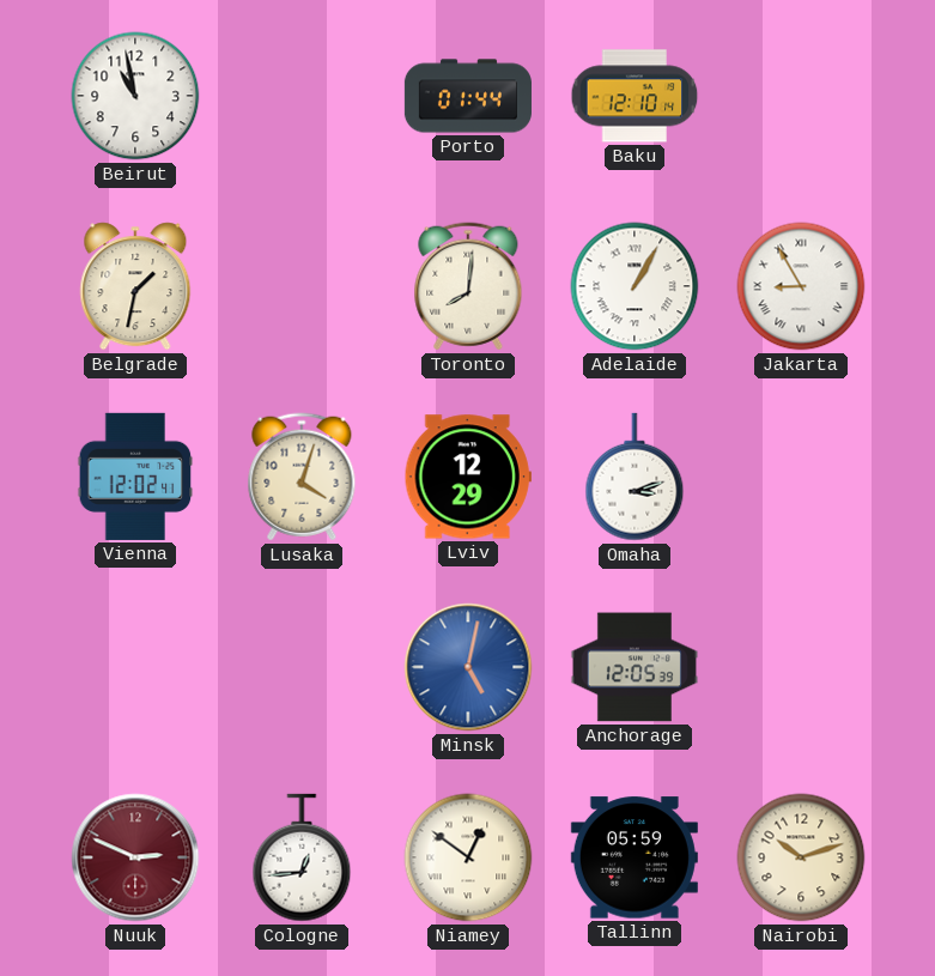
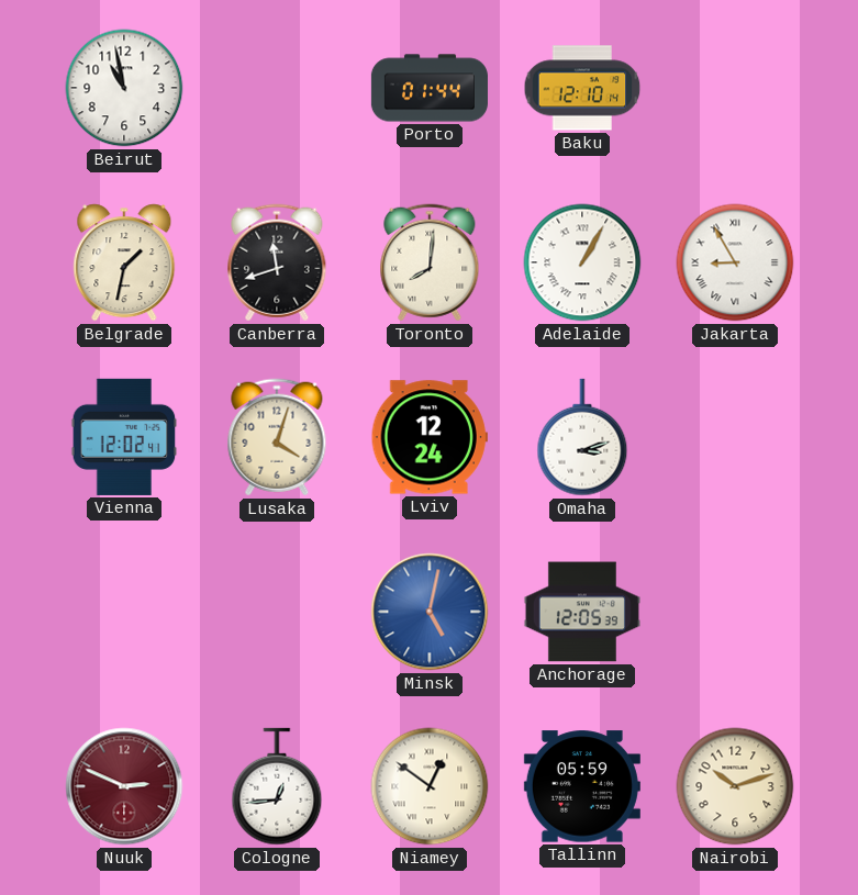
Canberra: none -> 11:42 (277, 262)
Lviv: 12:29 -> 12:24 (430, 437)
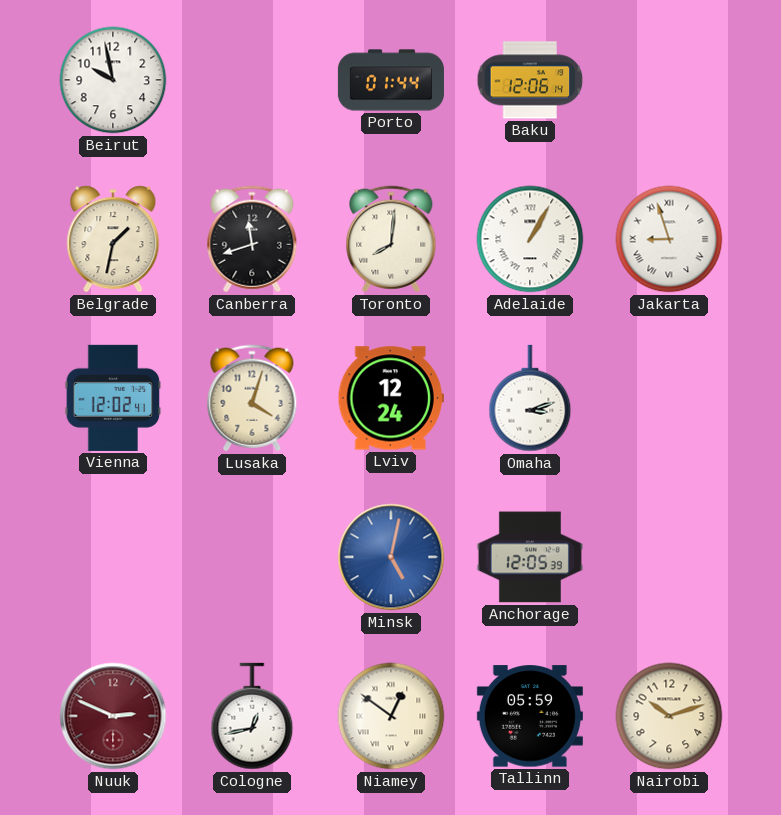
Beirut: 10:58 -> 9:58 (113, 80)
Baku: 12:10 -> 12:06 (530, 80)
Jakarta: 8:55 -> 8:57 (669, 239)
Cologne: 12:44 -> 12:43 (252, 716)
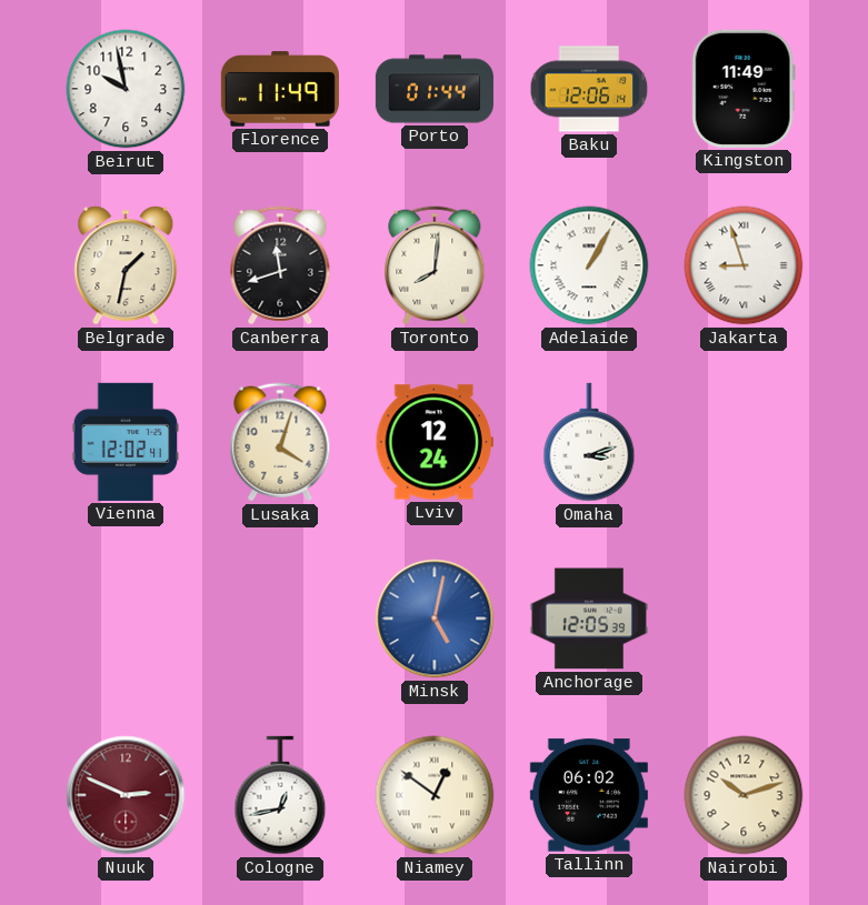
Florence: none -> 11:49 (280, 89)
Kingston: none -> 11:49 (744, 89)
Tallinn: 05:59 -> 06:02 (589, 795)
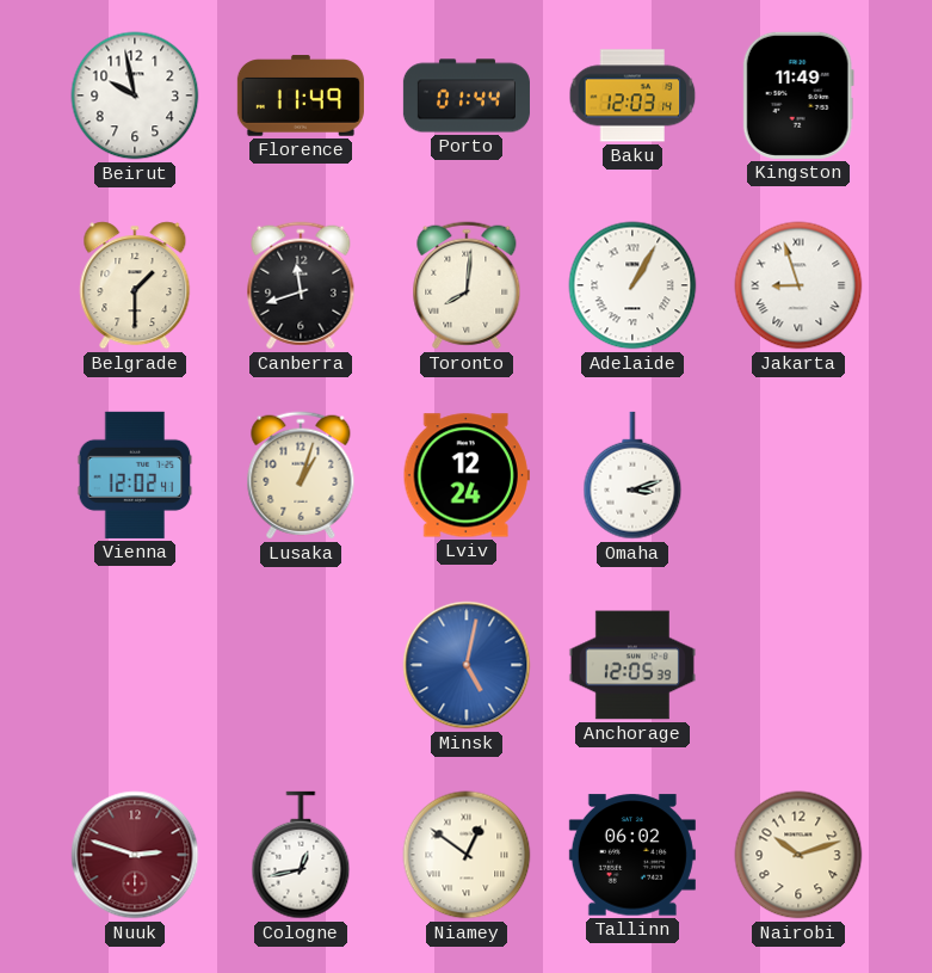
Baku: 12:06 -> 12:03 (632, 96)
Belgrade: 1:32 -> 1:30 (135, 285)
Lusaka: 4:03 -> 1:03 (301, 475)
Nuuk: 2:49 -> 2:48 (135, 855)
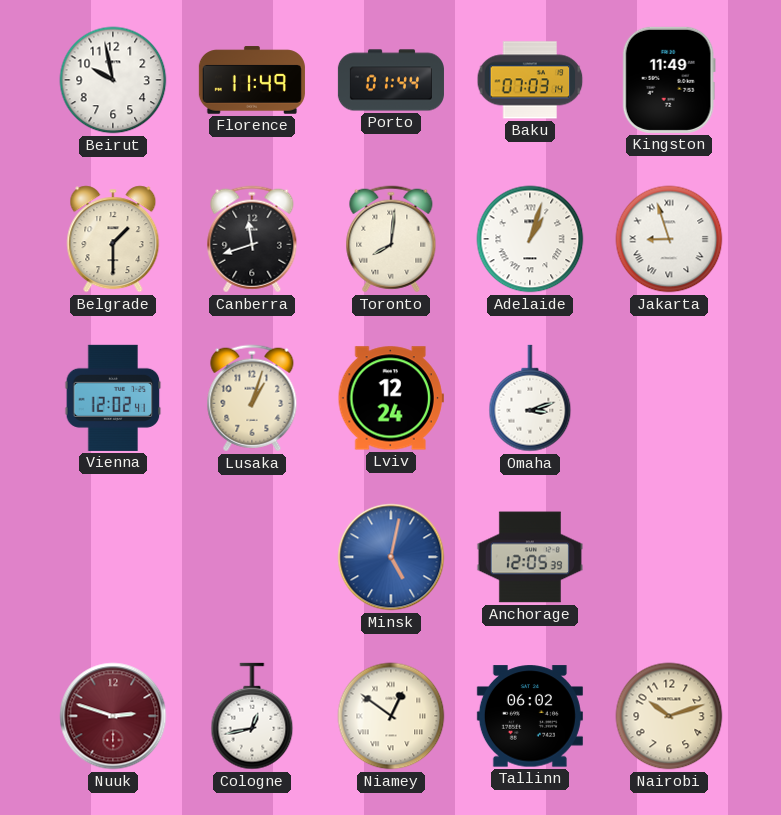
Baku: 12:03 -> 07:03 (530, 80)
Adelaide: 1:05 -> 1:03 (530, 239)
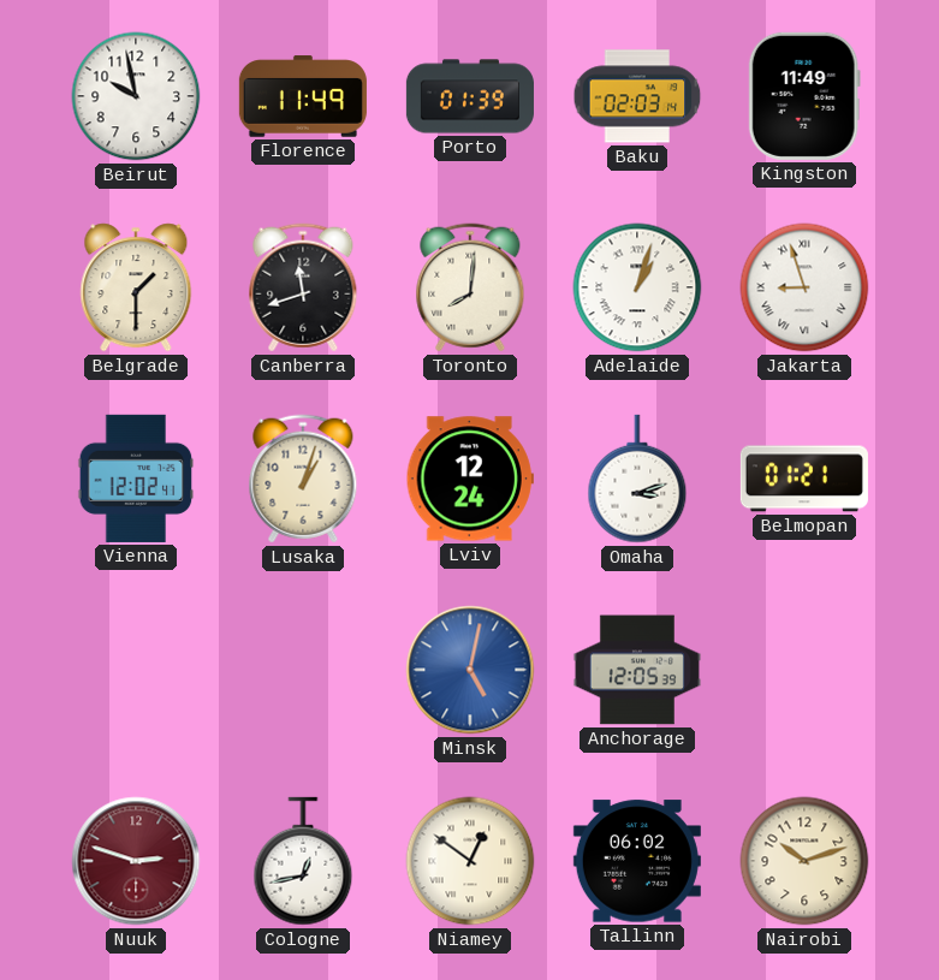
Porto: 01:44 -> 01:39 (470, 96)
Baku: 07:03 -> 02:03 (637, 96)
Belmopan: none -> 01:21 (804, 479)
